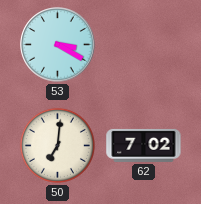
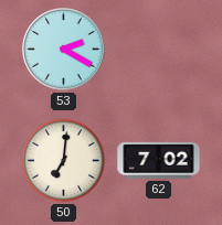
53: 3:20 -> 2:20 (64, 50)
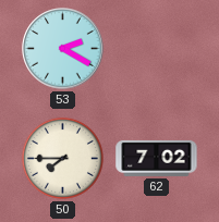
50: 7:01 -> 7:45 (62, 158)
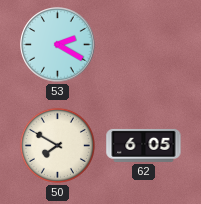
50: 7:45 -> 7:50 (57, 145)
62: 7:02 -> 6:05 (144, 145)
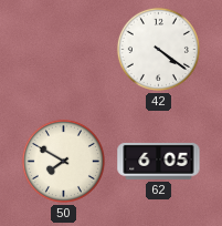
53: 2:20 -> none (58, 45)
42: none -> 4:21 (158, 49)
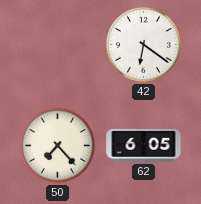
42: 4:21 -> 6:21 (143, 44)
50: 7:50 -> 7:23 (57, 145)
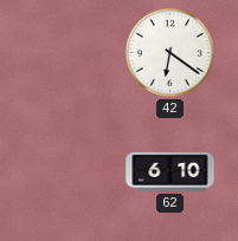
50: 7:23 -> none (57, 145)
62: 6:05 -> 6:10 (171, 171)
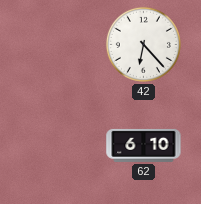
42: 6:21 -> 6:23 (143, 44)
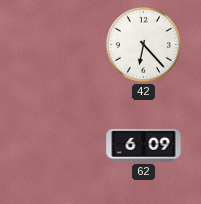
62: 6:10 -> 6:09 (144, 145)
